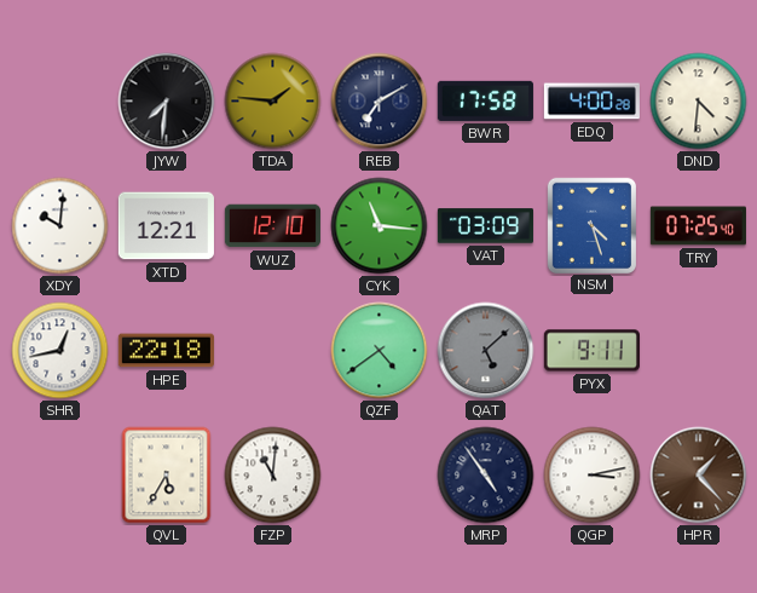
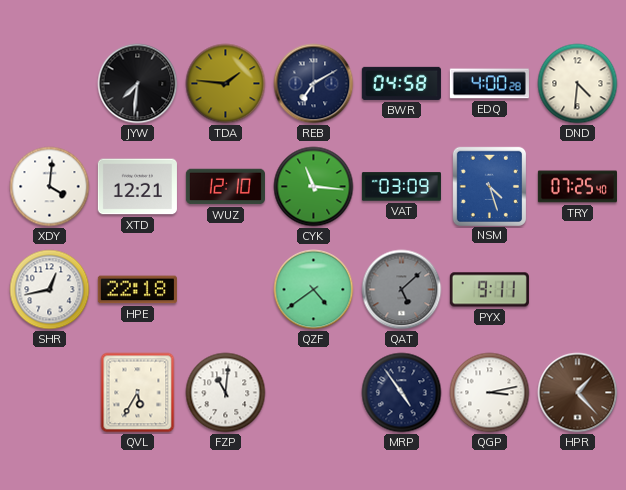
BWR: 17:58 -> 04:58 (401, 83)
XDY: 10:01 -> 4:01 (50, 187)
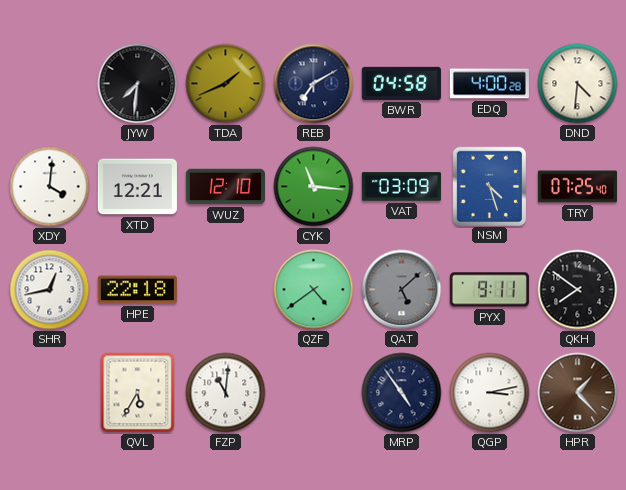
TDA: 1:46 -> 1:41 (226, 84)
QKH: none -> 7:51 (578, 290)
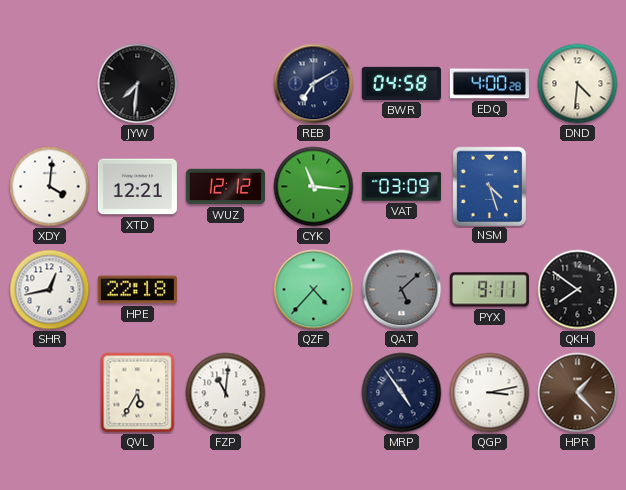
TDA: 1:41 -> none (226, 84)
WUZ: 12:10 -> 12:12 (225, 187)
TRY: 07:25 -> none (577, 187)
QZF: 4:39 -> 4:37 (314, 290)
